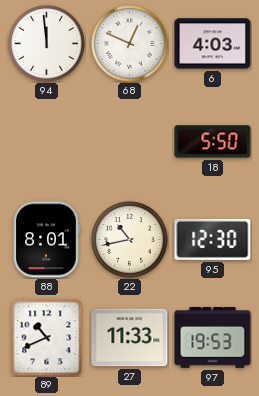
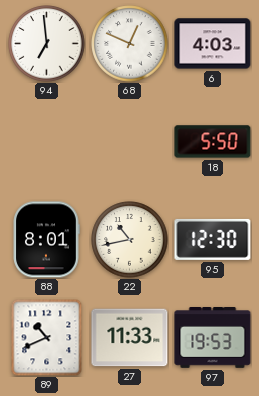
94: 11:59 -> 6:59 (47, 44)
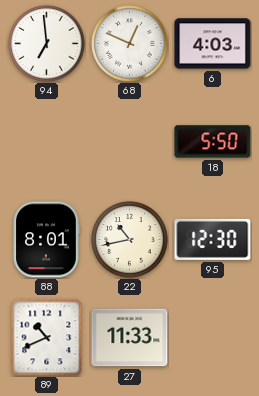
97: 19:53 -> none (213, 338)
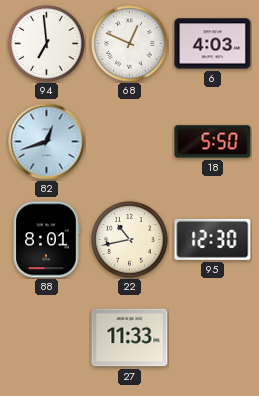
82: none -> 12:42 (47, 142)
89: 10:41 -> none (47, 337)
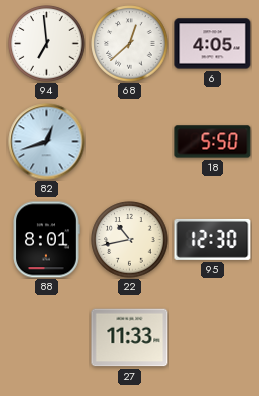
68: 12:49 -> 12:38 (130, 44)
6: 4:03 -> 4:05 (213, 44)
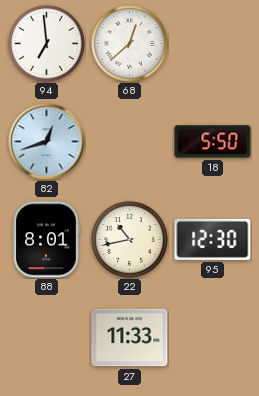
6: 4:05 -> none (213, 44)
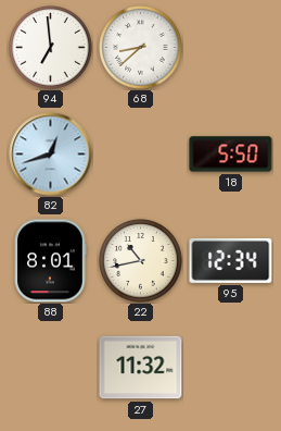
68: 12:38 -> 8:38 (141, 48)
95: 12:30 -> 12:34 (231, 260)
27: 11:33 -> 11:32 (141, 368)
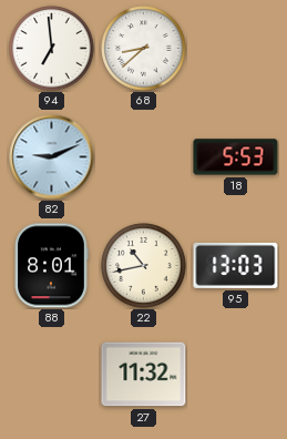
82: 12:42 -> 9:11 (52, 157)
18: 5:50 -> 5:53 (236, 157)
95: 12:34 -> 13:03 (236, 265)
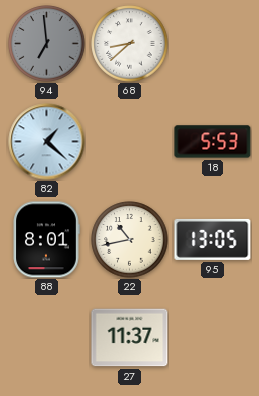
94 dial: white -> grey (47, 44)
82: 9:11 -> 1:22 (47, 142)
95: 13:03 -> 13:05 (213, 239)
27: 11:32 -> 11:37 (130, 338)
